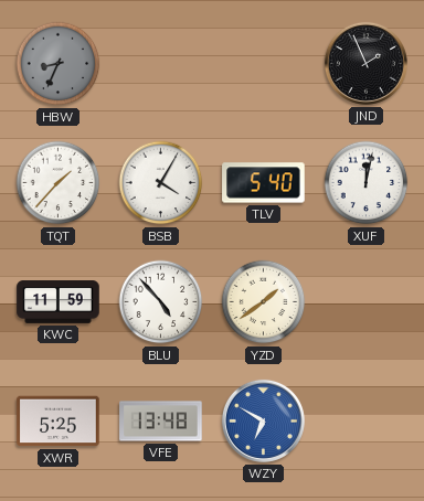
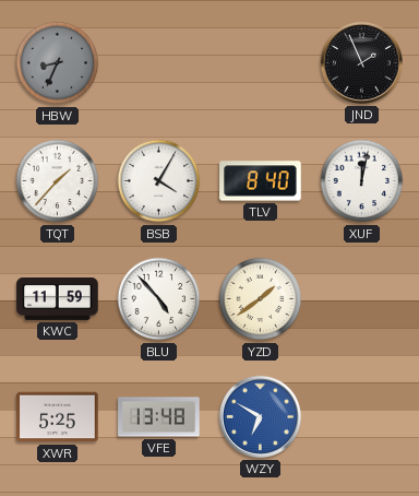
TLV: 5:40 -> 8:40 (261, 181)
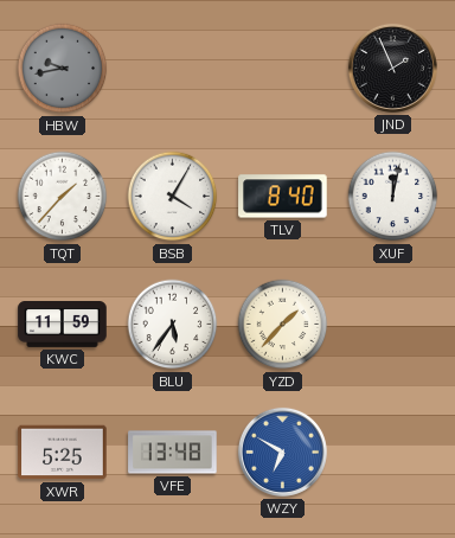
HBW: 8:34 -> 9:43 (63, 69)
BLU: 4:53 -> 5:36 (173, 325)
YZD: 1:39 -> 1:37 (283, 325)
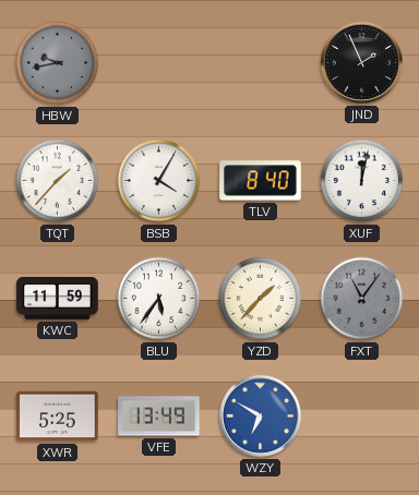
FXT: none -> 11:06 (362, 299)
VFE: 13:48 -> 13:49 (159, 416)
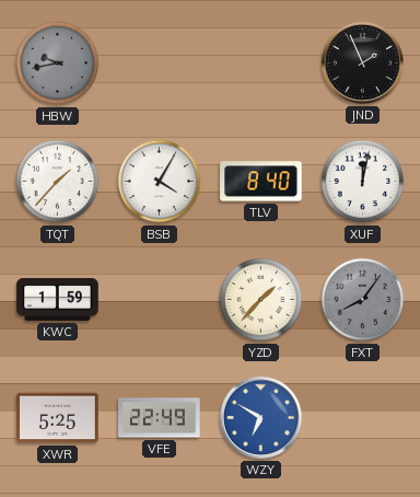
KWC: 11:59 -> 1:59 (58, 300)
BLU: 5:36 -> none (159, 299)
FXT: 11:06 -> 8:06 (363, 300)
VFE: 13:49 -> 22:49 (160, 418)
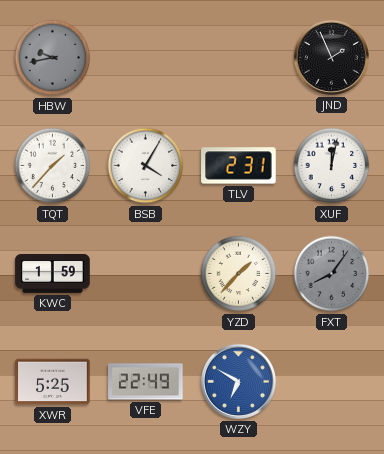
TLV: 8:40 -> 2:31 (239, 166)
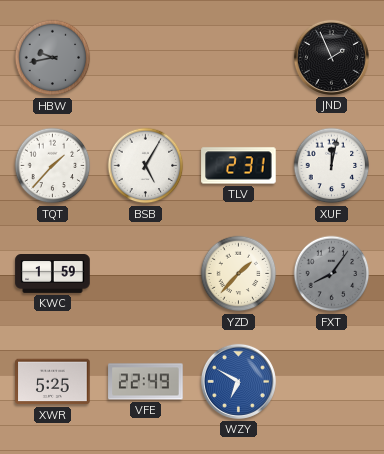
BSB: 4:05 -> 5:05 (146, 166)
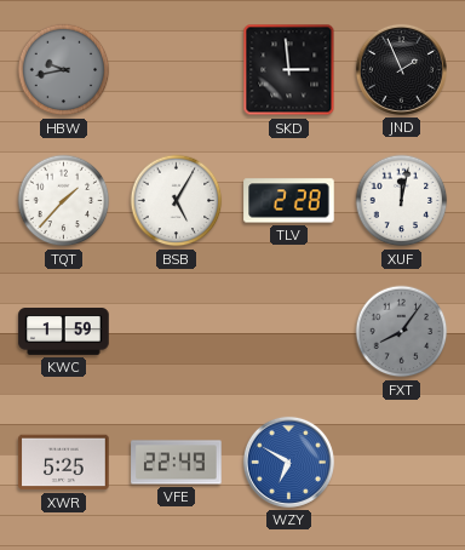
SKD: none -> 2:59 (289, 70)
TLV: 2:31 -> 2:28 (289, 201)
YZD: 1:37 -> none (239, 274)
